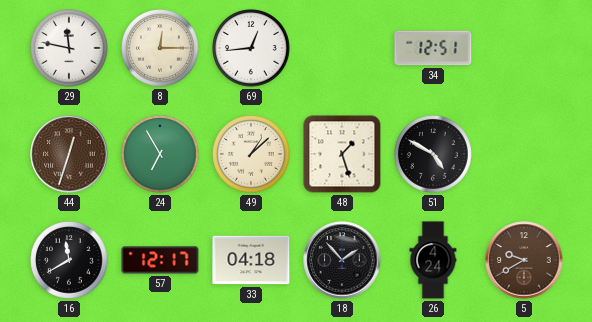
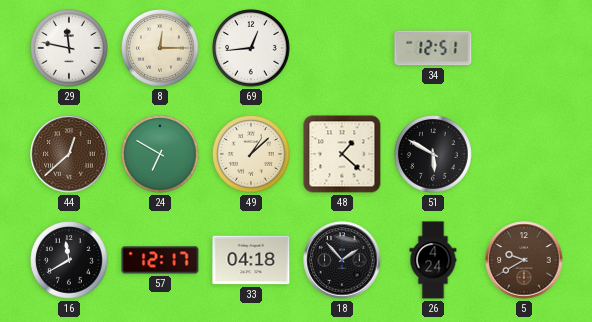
44: 12:33 -> 12:38 (69, 154)
24: 6:55 -> 6:50 (160, 154)
48: 1:27 -> 1:22 (342, 154)
51: 4:50 -> 5:50 (433, 154)
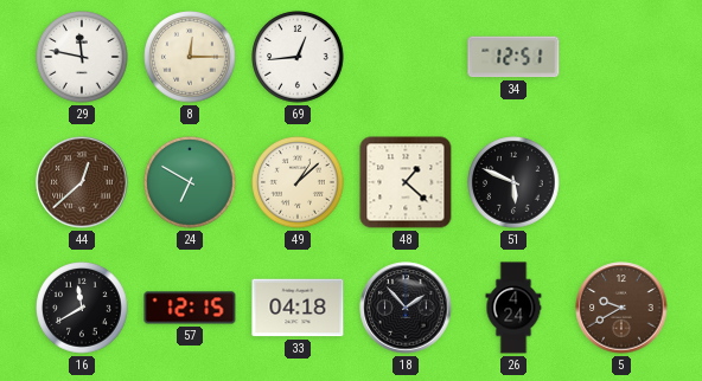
51: 5:50 -> 5:49 (513, 182)
57: 12:17 -> 12:15 (190, 308)
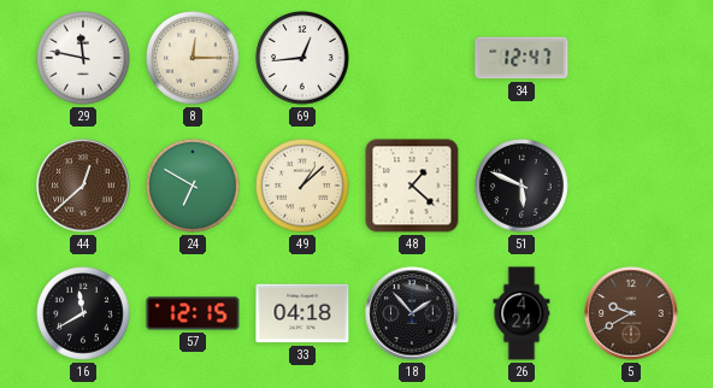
34: 12:51 -> 12:47 (522, 58)
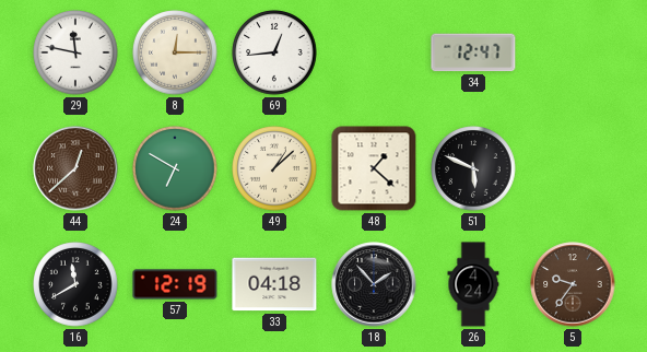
57: 12:15 -> 12:19 (175, 284)
5: 9:40 -> 9:36 (573, 284)
